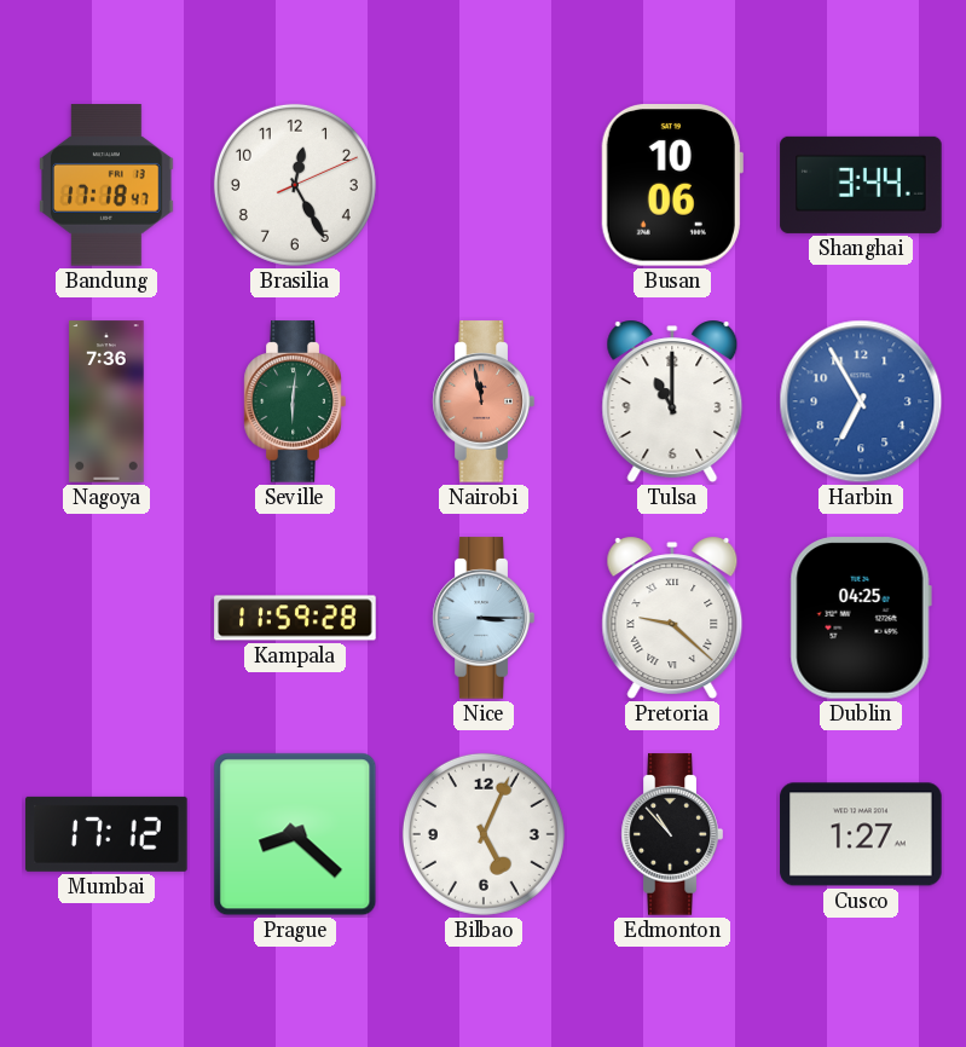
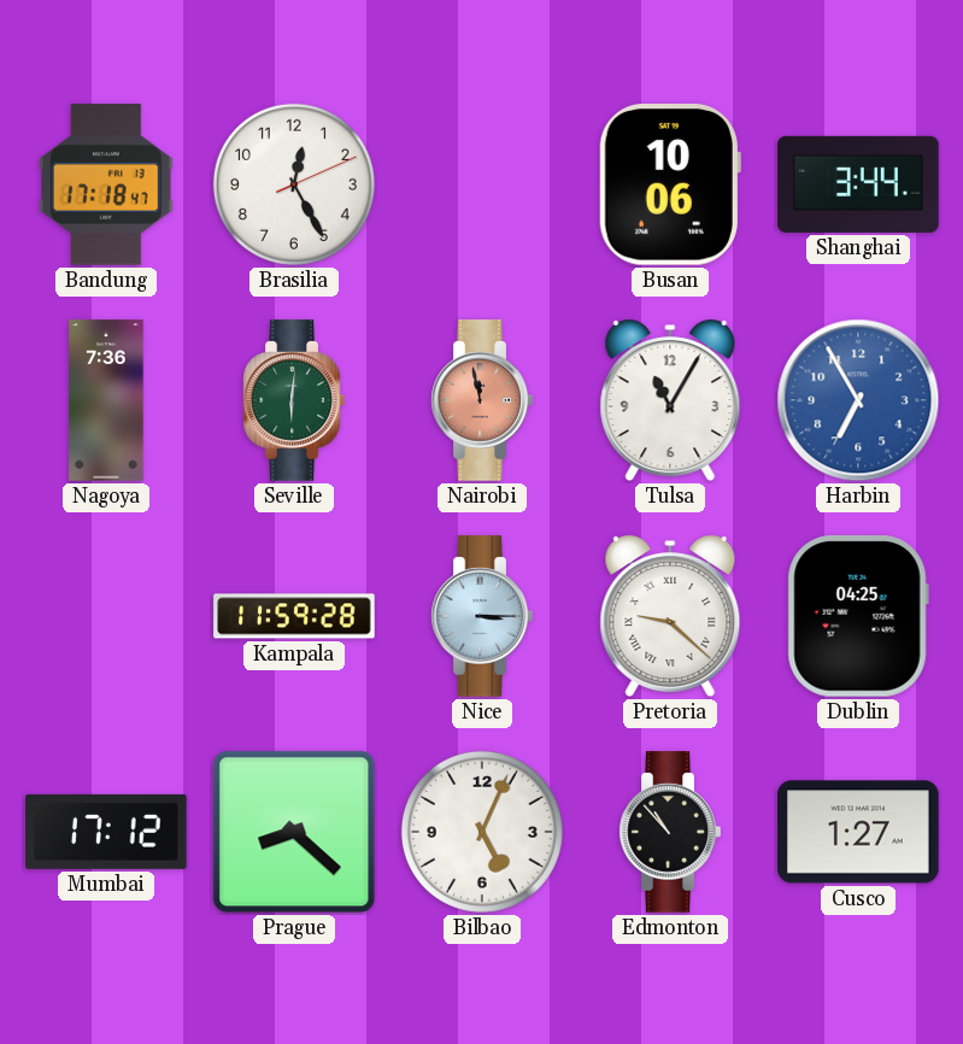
Tulsa: 11:00 -> 11:05 (670, 400)
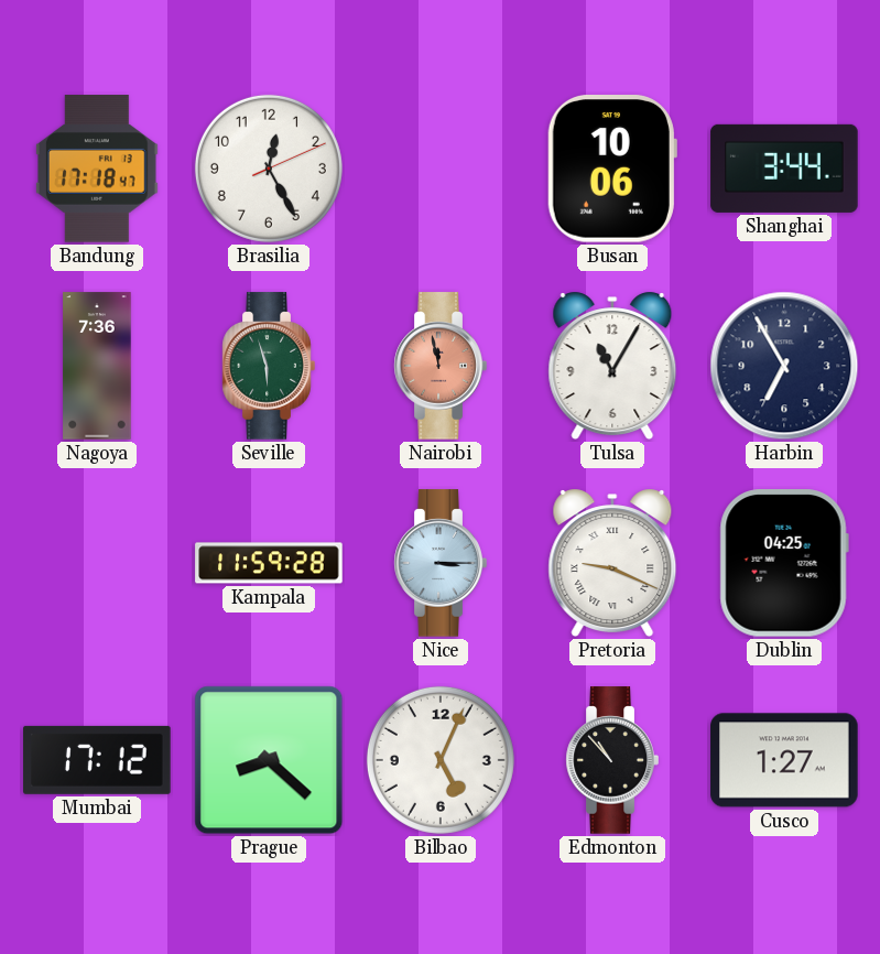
Seville: 6:01 -> 5:57 (269, 366)
Harbin dial: blue -> navy (784, 366)
Pretoria: 9:22 -> 9:19 (612, 563)
